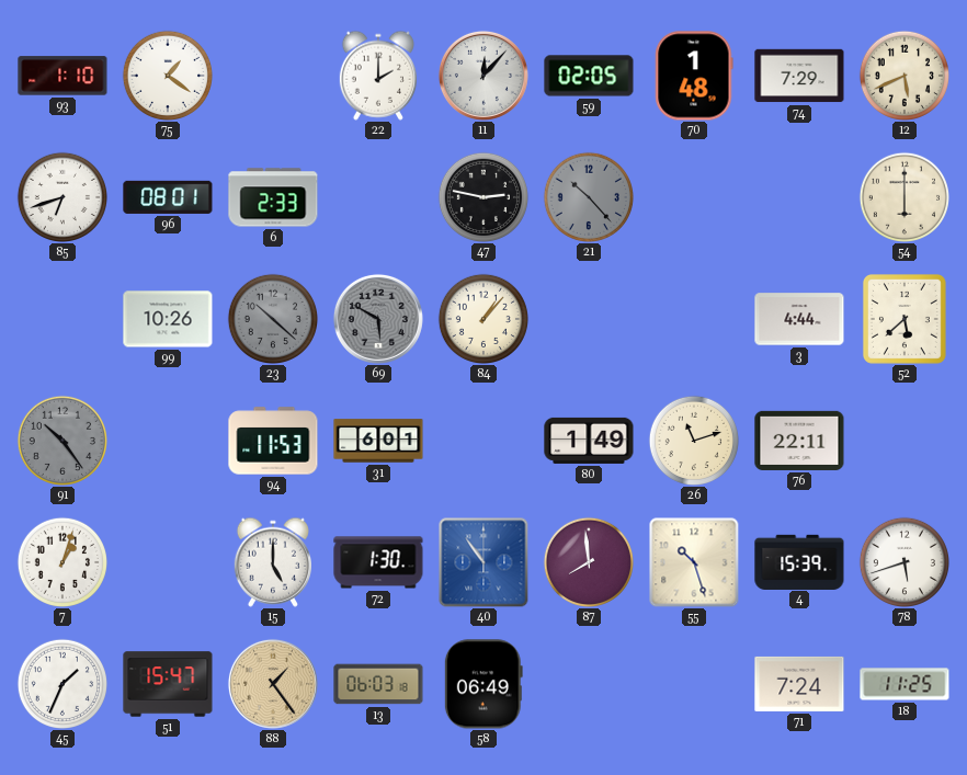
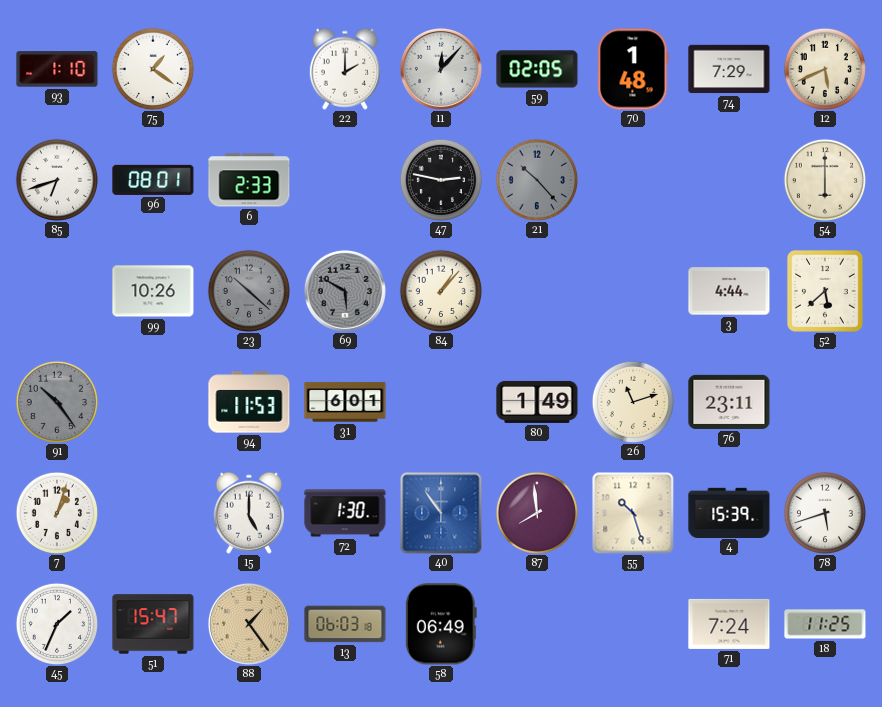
76: 22:11 -> 23:11 (729, 402)
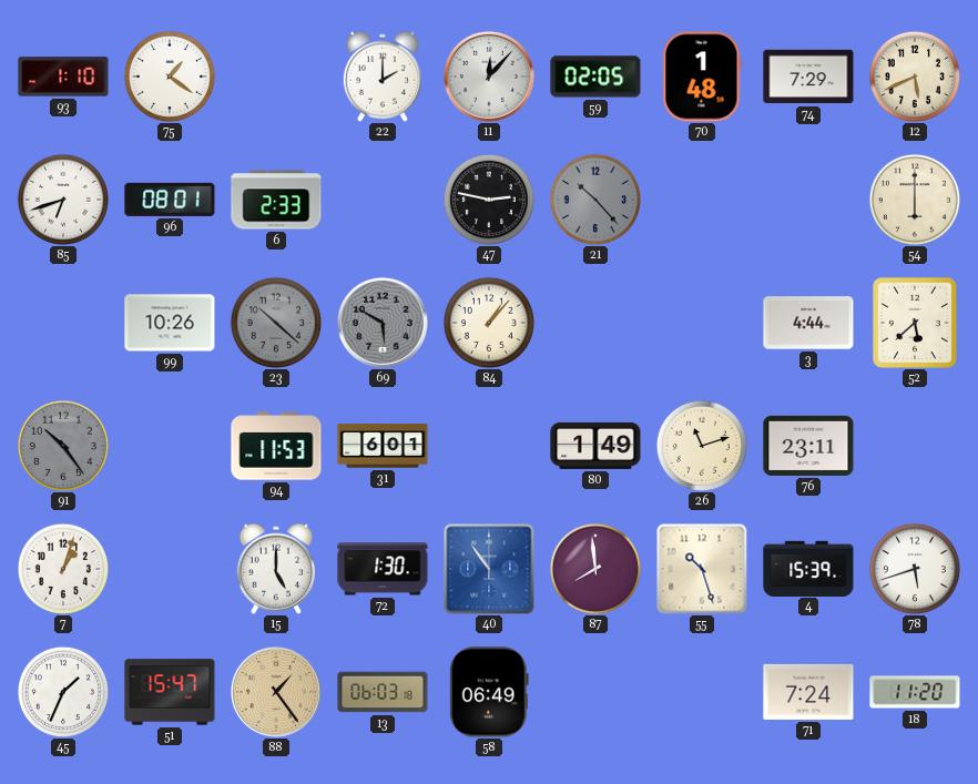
18: 11:25 -> 11:20 (915, 692)
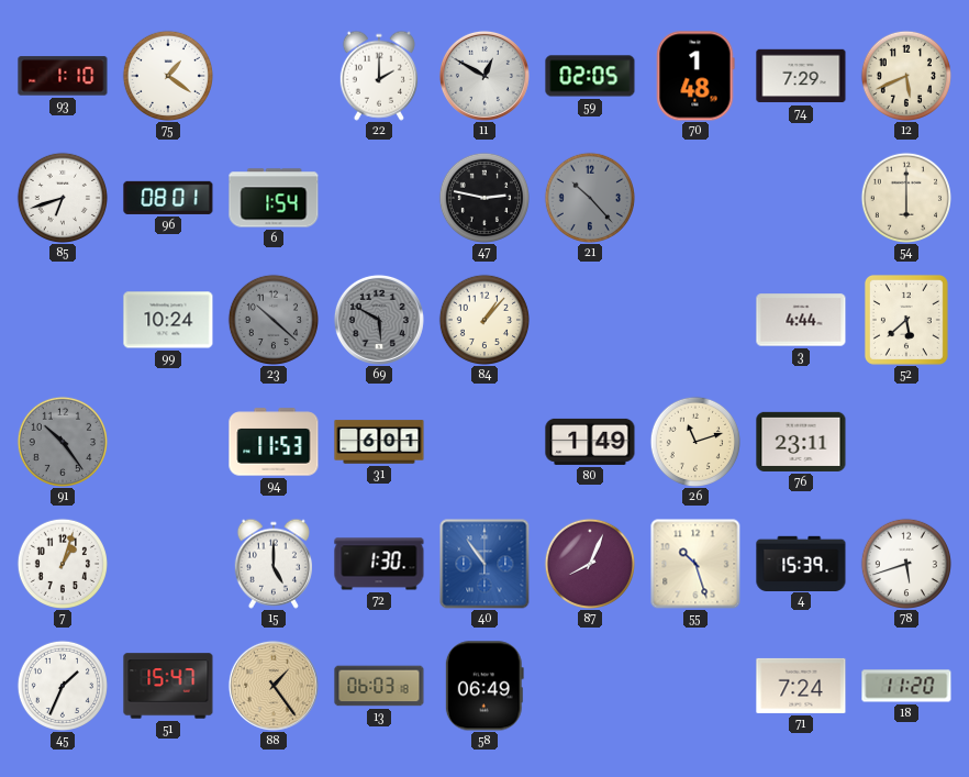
11: 12:07 -> 12:50 (484, 76)
6: 2:33 -> 1:54 (274, 198)
99: 10:26 -> 10:24 (168, 320)
87: 7:59 -> 8:04 (589, 563)
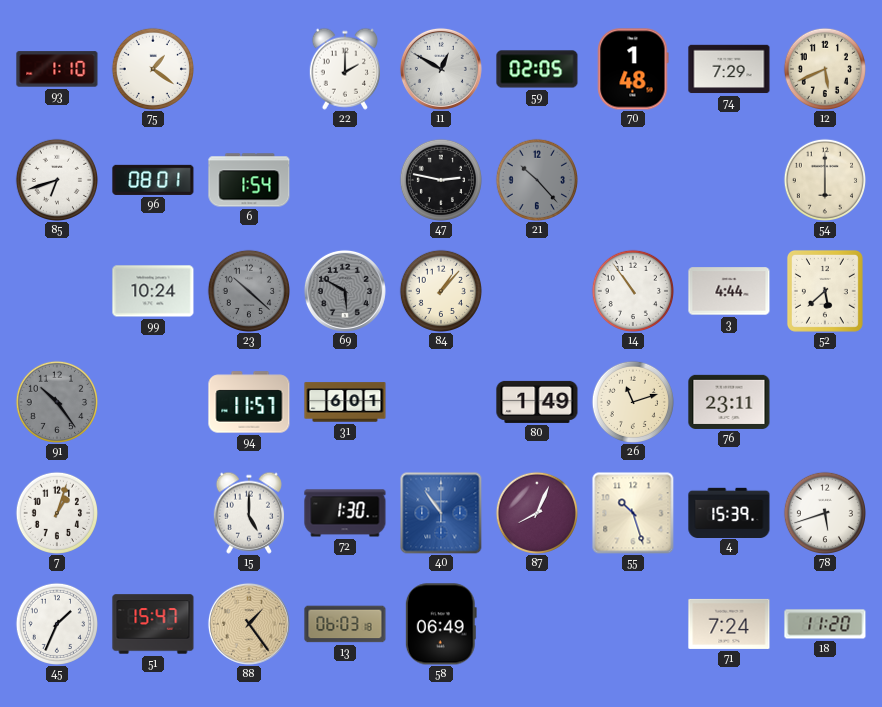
14: none -> 10:54 (632, 290)
94: 11:53 -> 11:57 (249, 402)
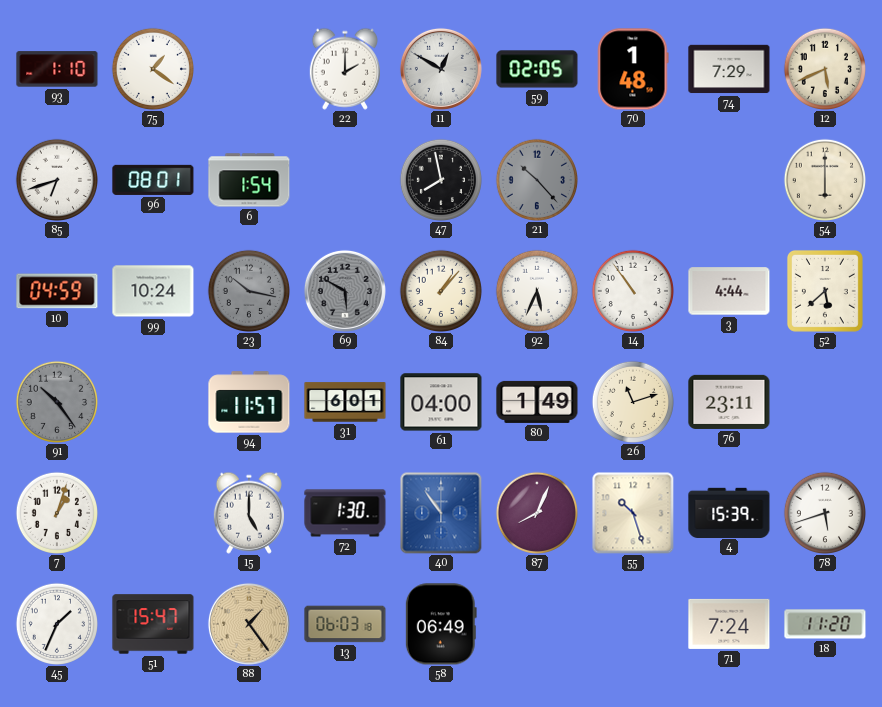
47: 2:47 -> 7:58 (440, 179)
10: none -> 04:59 (57, 291)
23: 10:22 -> 10:17 (248, 290)
92: none -> 5:34 (536, 290)
61: none -> 04:00 (441, 402)
